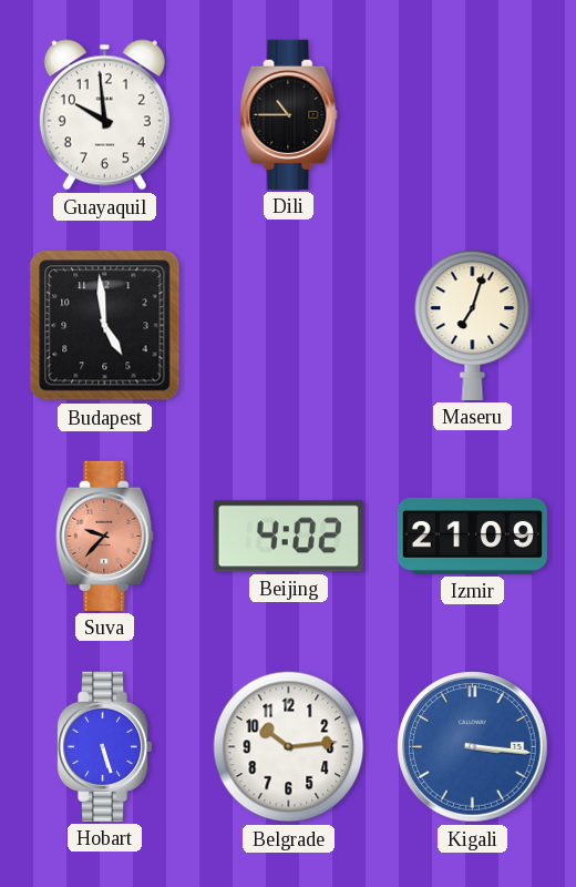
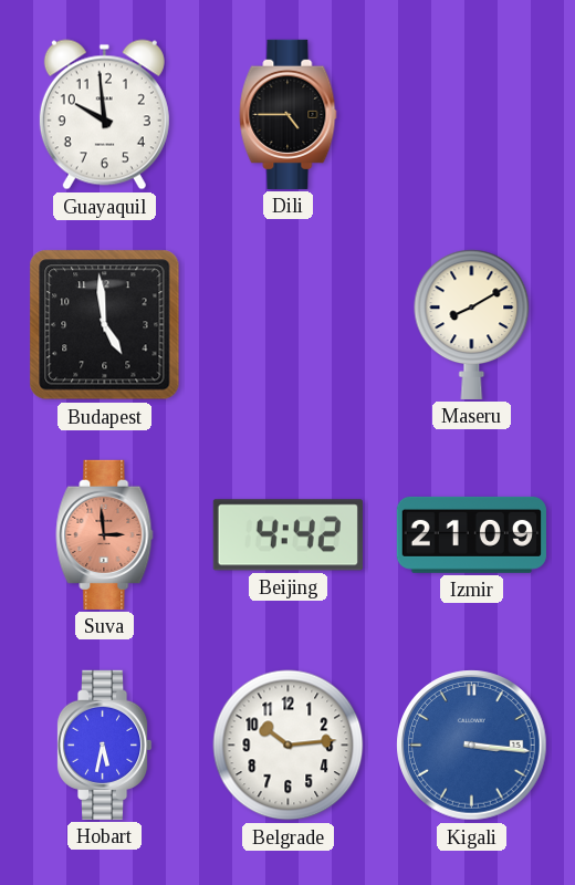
Dili: 10:45 -> 4:45 (289, 114)
Maseru: 7:03 -> 8:10 (472, 324)
Suva: 9:37 -> 2:59 (105, 534)
Beijing: 4:02 -> 4:42 (287, 535)
Hobart: 5:27 -> 5:32 (104, 745)
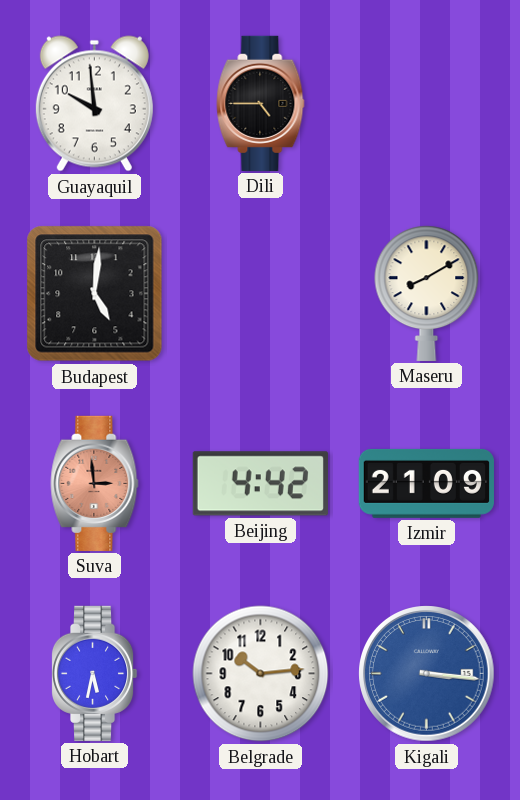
Budapest: 4:59 -> 5:01 (95, 294)
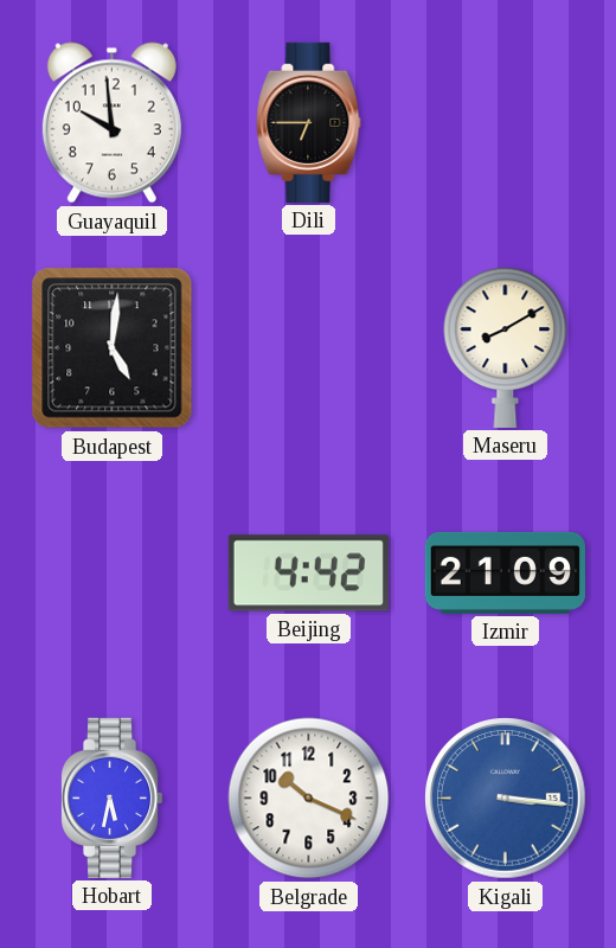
Dili: 4:45 -> 6:45 (309, 122)
Suva: 2:59 -> none (95, 483)
Belgrade: 10:14 -> 10:19 (309, 799)
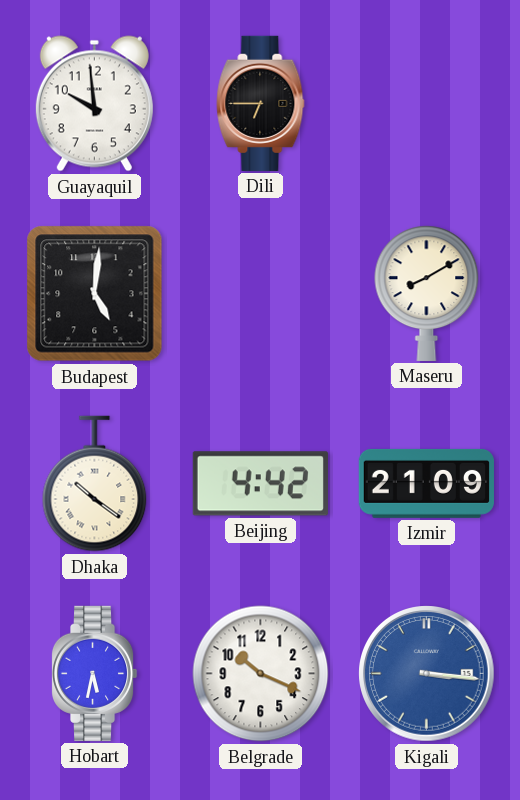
Dhaka: none -> 10:21 (95, 484)
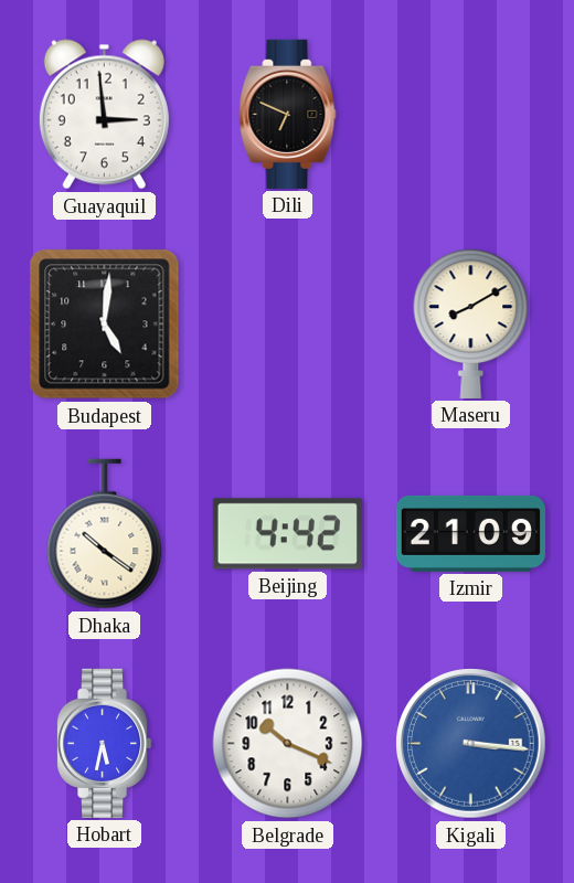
Guayaquil: 9:59 -> 2:59 (104, 115)
Dili: 6:45 -> 6:49 (288, 114)
